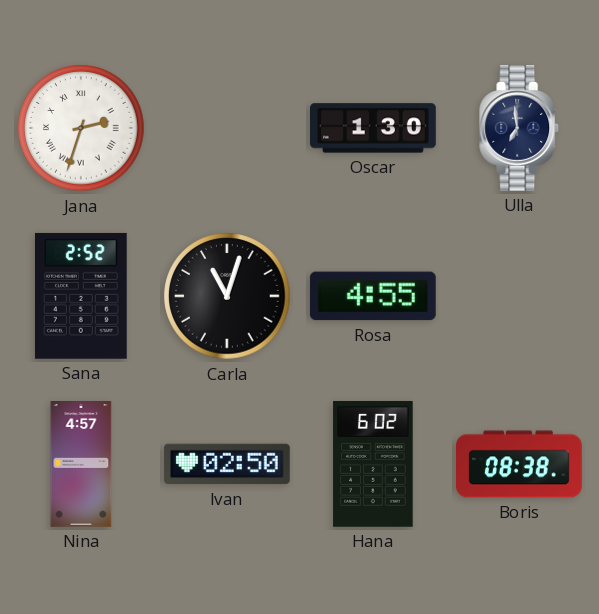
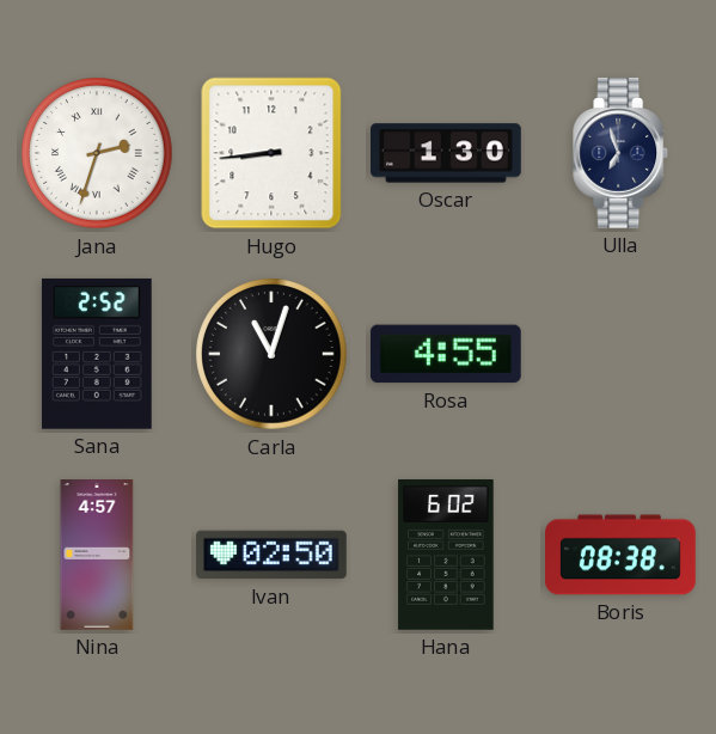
Hugo: none -> 8:44 (271, 153)
Ulla: 6:59 -> 6:57 (622, 154)
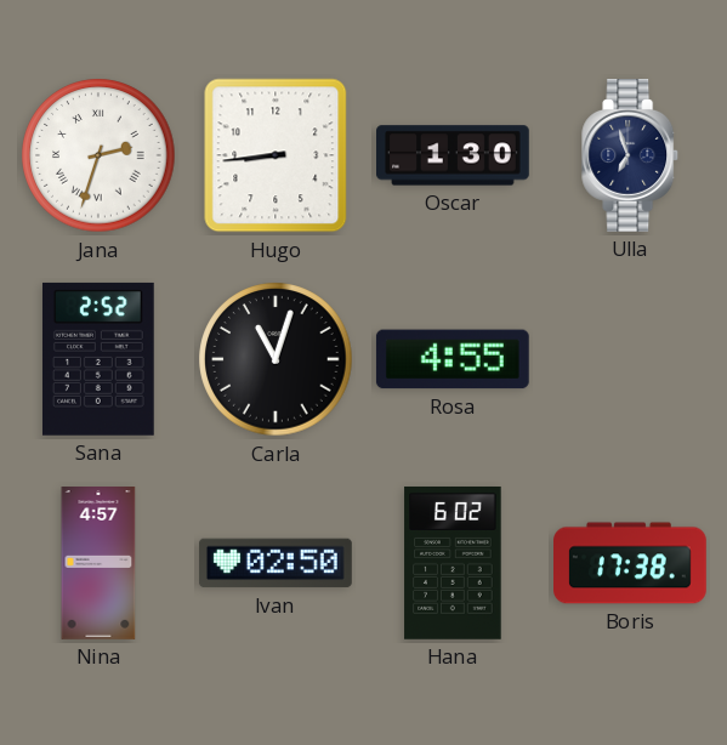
Boris: 08:38 -> 17:38 (631, 563)
